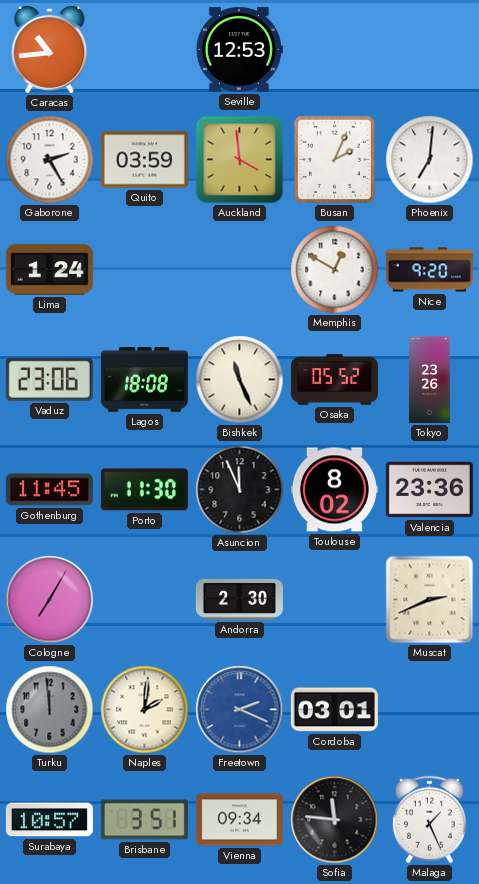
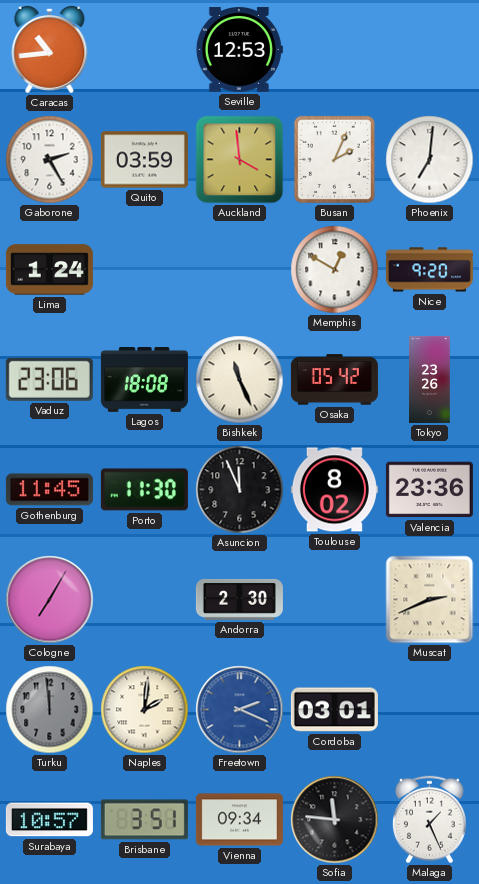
Osaka: 05:52 -> 05:42 (334, 380)
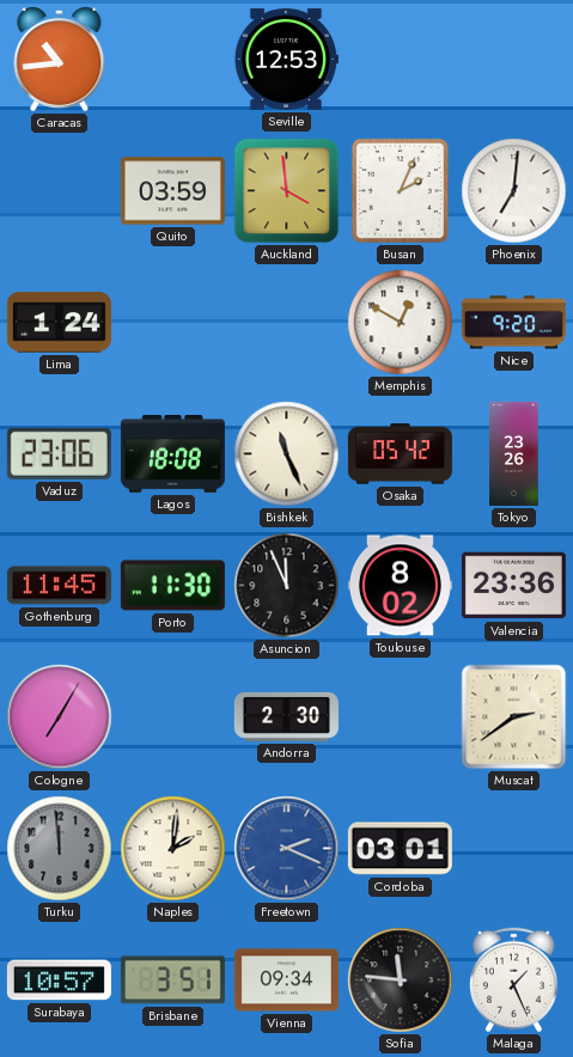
Gaborone: 2:25 -> none (50, 160)
Muscat: 2:41 -> 2:39 (514, 717)
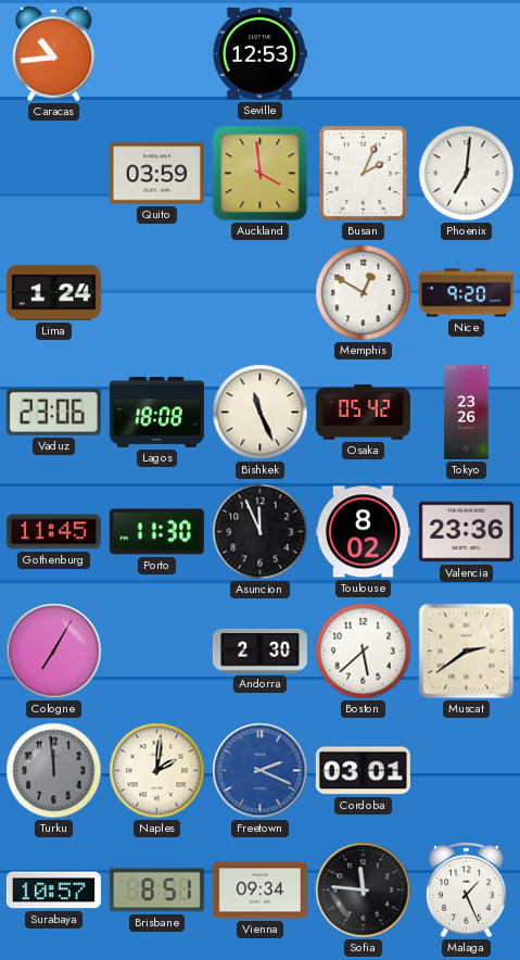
Boston: none -> 5:38 (364, 652)
Brisbane: 3:51 -> 8:51 (156, 890)
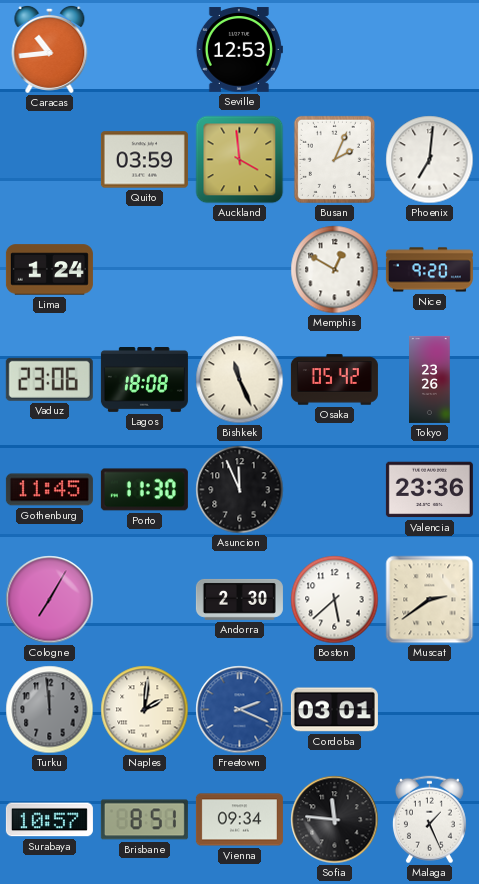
Toulouse: 8:02 -> none (363, 532)
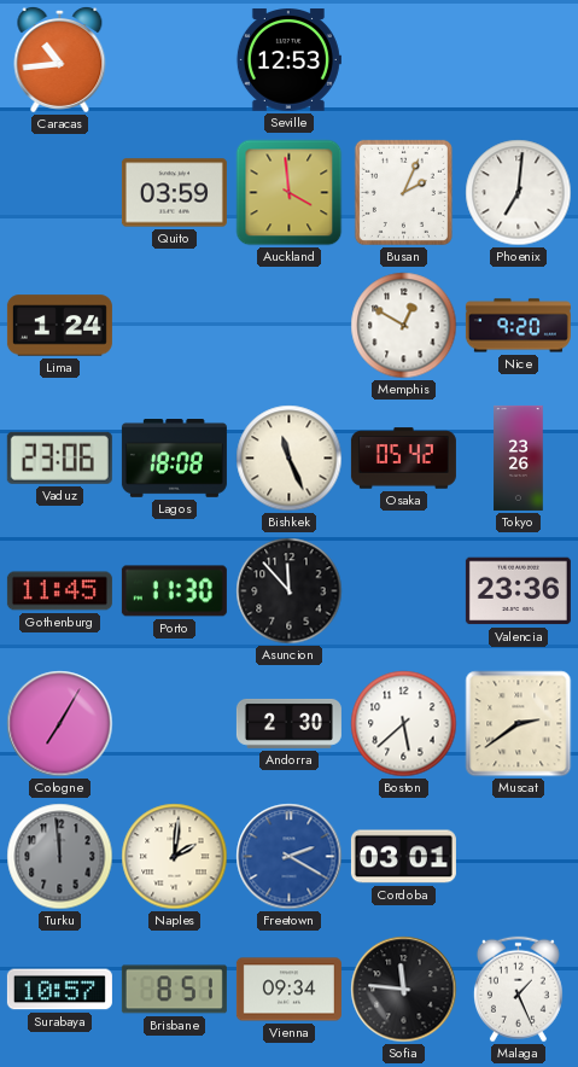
Asuncion: 11:56 -> 11:53 (290, 591)
Freetown: 2:19 -> 2:20 (290, 857)
